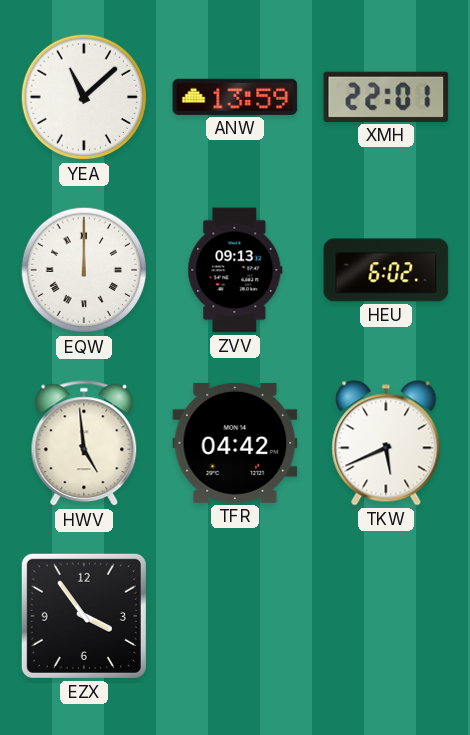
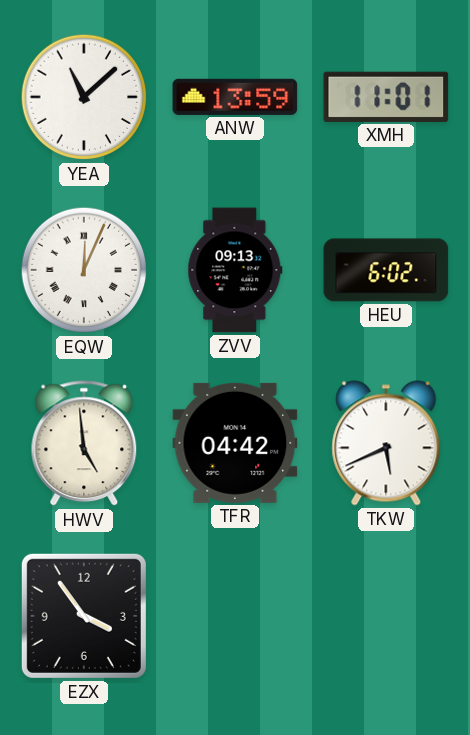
XMH: 22:01 -> 11:01 (386, 97)
EQW: 12:00 -> 12:04 (84, 270)
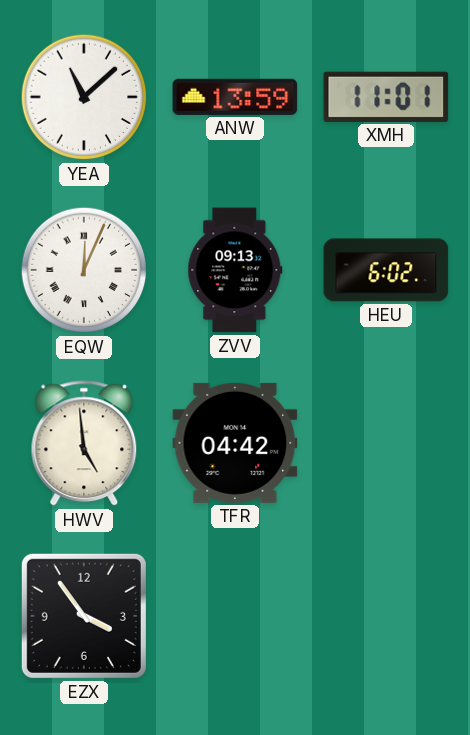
TKW: 5:41 -> none (386, 443)
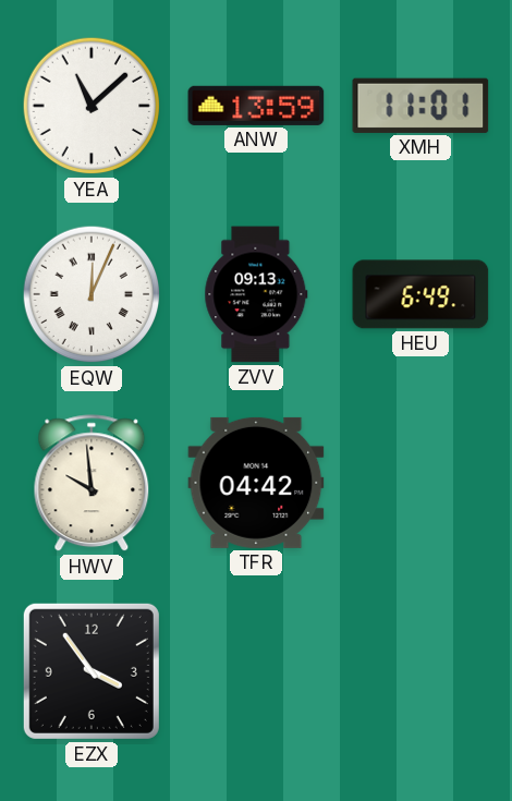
HEU: 6:02 -> 6:49 (420, 294)
HWV: 4:59 -> 9:59 (92, 484)
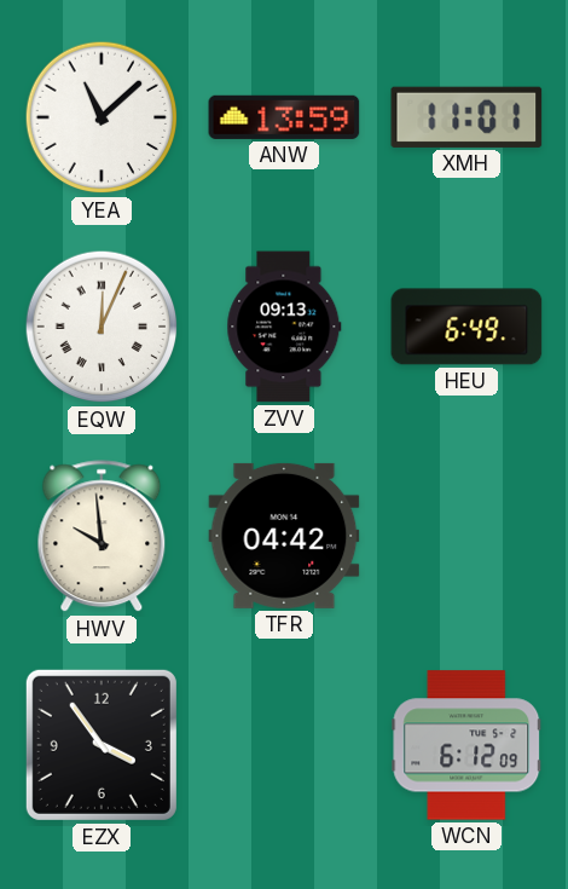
WCN: none -> 6:12 (466, 745)
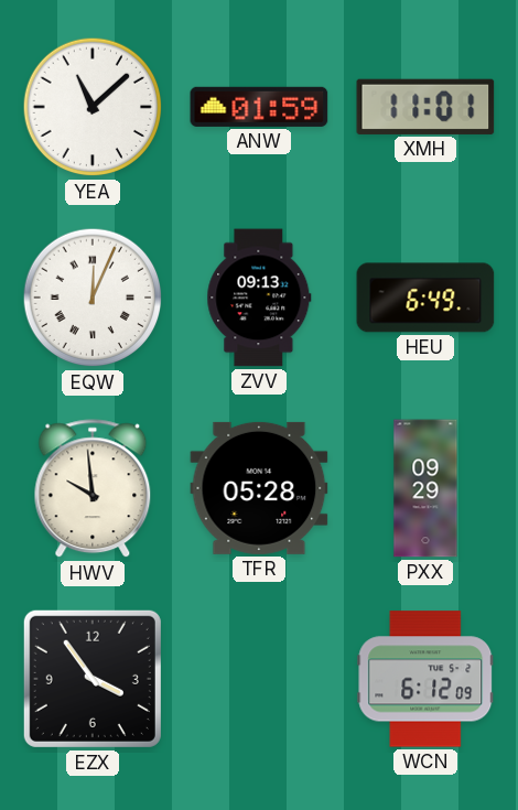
ANW: 13:59 -> 01:59 (259, 107)
TFR: 04:42 -> 05:28 (259, 488)
PXX: none -> 09:29 (425, 488)
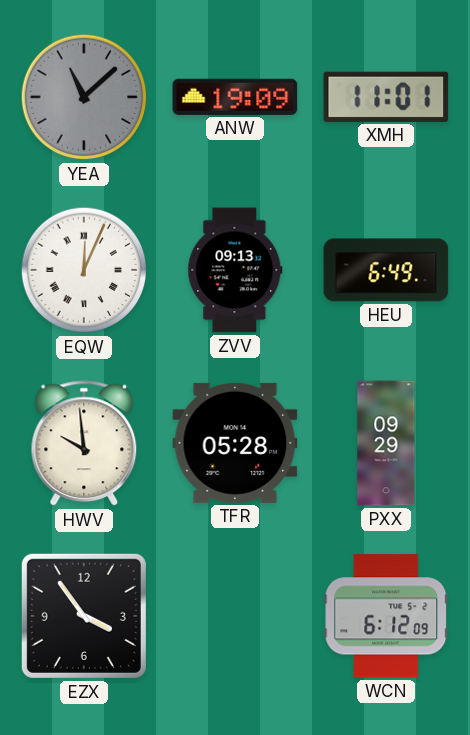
YEA dial: white -> grey (84, 97)
ANW: 01:59 -> 19:09 (235, 97)
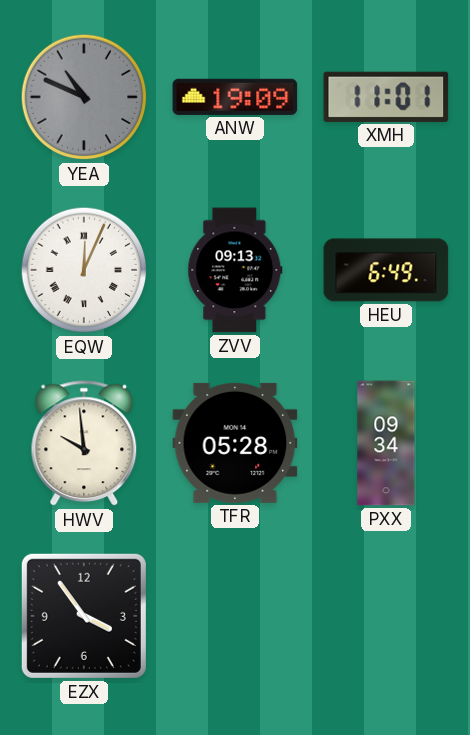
YEA: 11:08 -> 10:49 (84, 97)
PXX: 09:29 -> 09:34 (386, 443)
WCN: 6:12 -> none (386, 616)
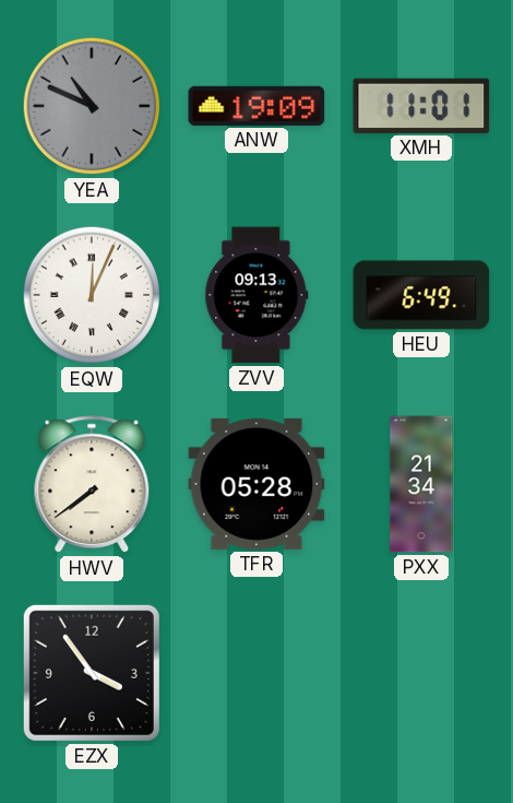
HWV: 9:59 -> 7:39 (92, 485)
PXX: 09:34 -> 21:34 (421, 484)
